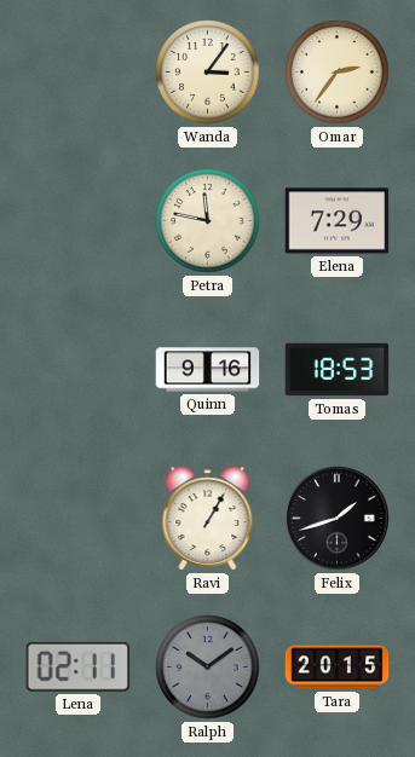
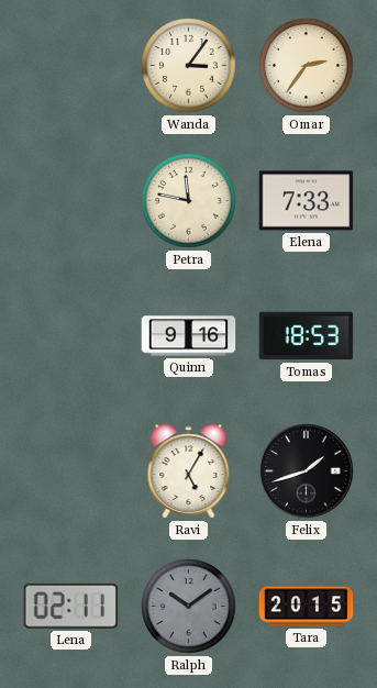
Elena: 7:29 -> 7:33 (307, 201)
Ravi: 1:05 -> 5:05 (189, 471)
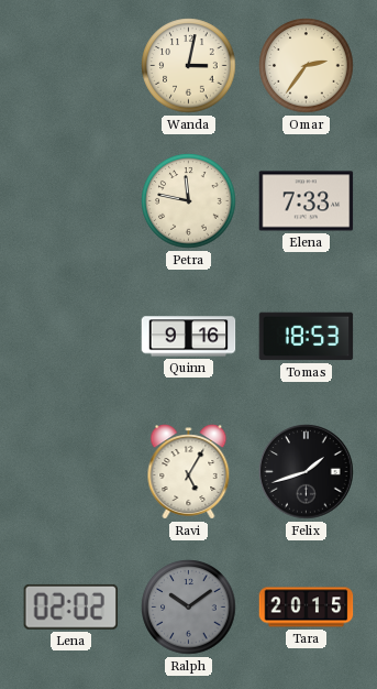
Wanda: 3:06 -> 3:02 (189, 66)
Lena: 02:11 -> 02:02 (70, 606)
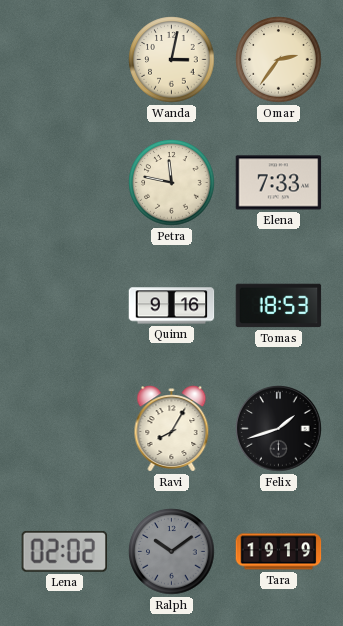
Ravi: 5:05 -> 8:05 (172, 429)
Tara: 20:15 -> 19:19 (279, 552)
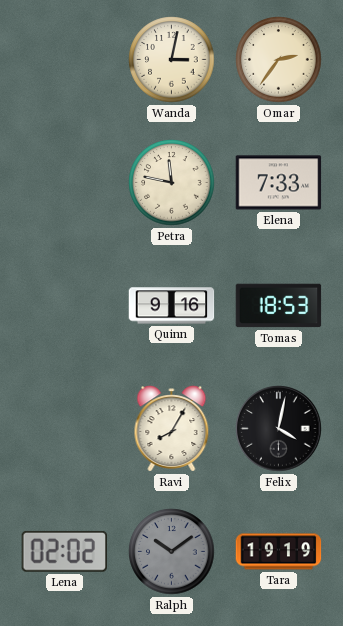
Felix: 1:42 -> 4:02 (279, 429)
